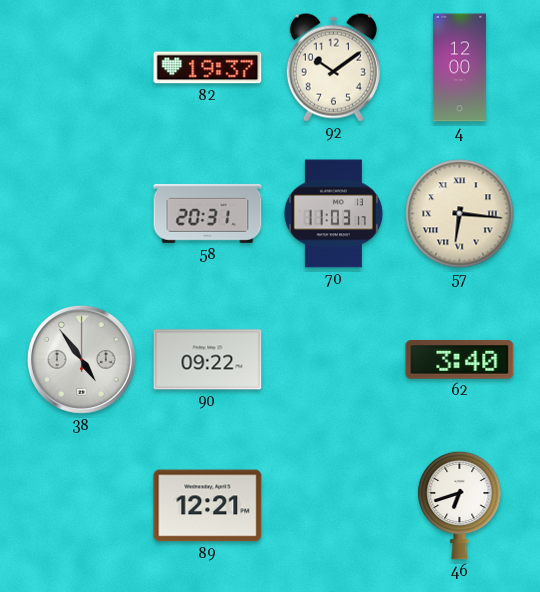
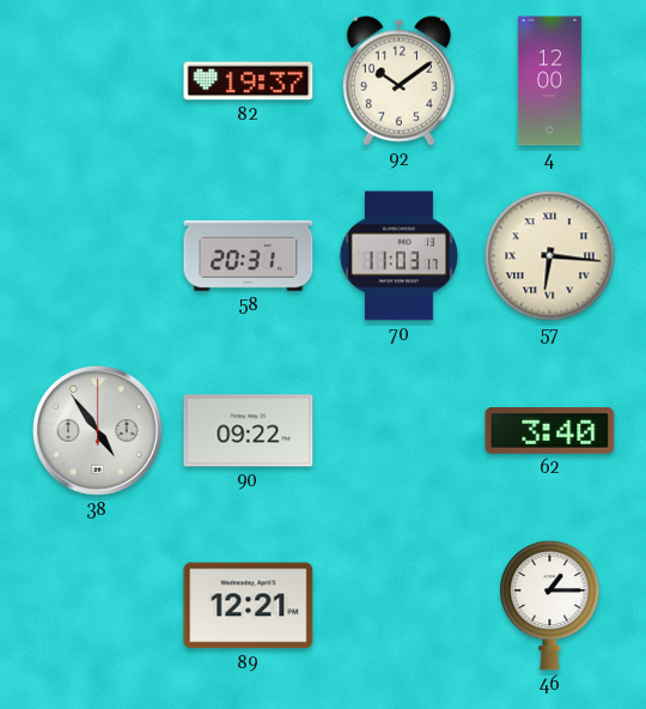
46: 6:42 -> 1:15 (550, 605)
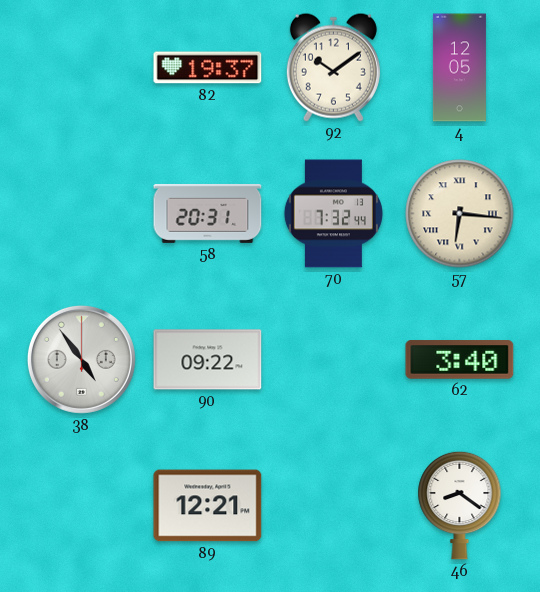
4: 12:00 -> 12:05 (459, 68)
70: 11:03 -> 7:32 (333, 214)
46: 1:15 -> 8:21 (460, 505)
